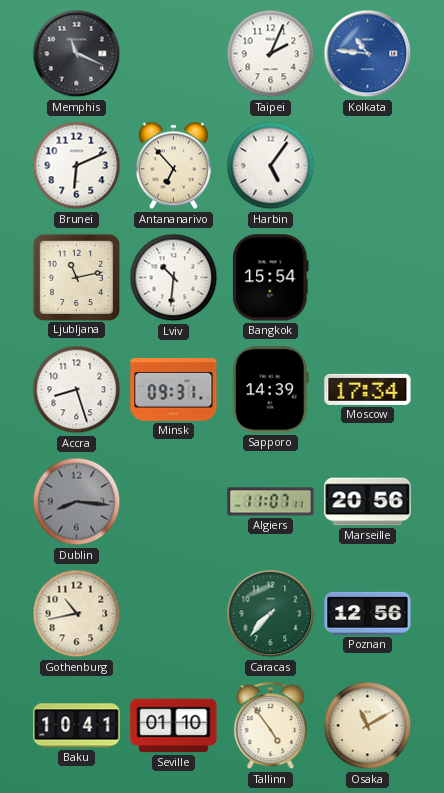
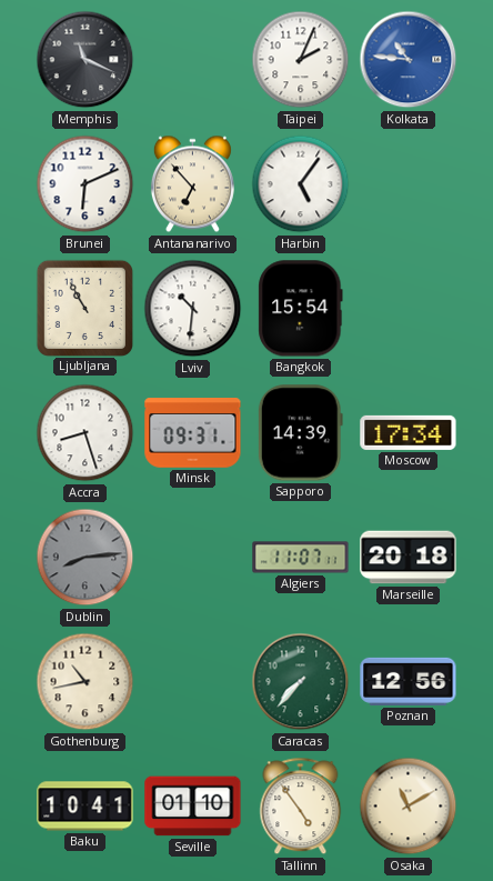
Ljubljana: 11:13 -> 10:55 (84, 308)
Dublin: 8:16 -> 8:14 (85, 558)
Marseille: 20:56 -> 20:18 (409, 558)
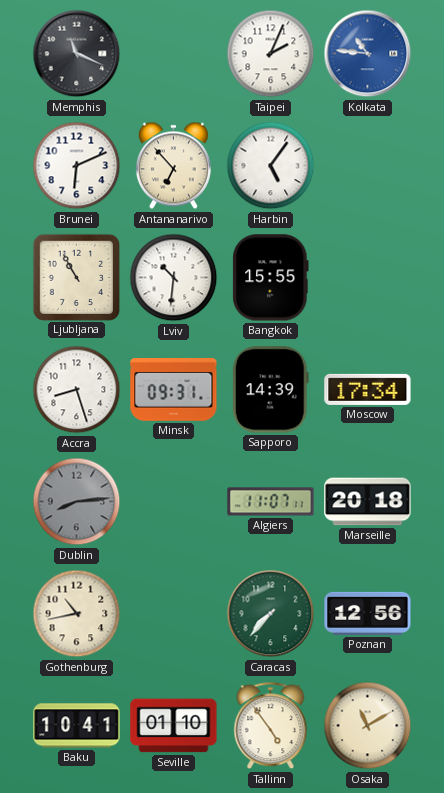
Bangkok: 15:54 -> 15:55 (271, 278)
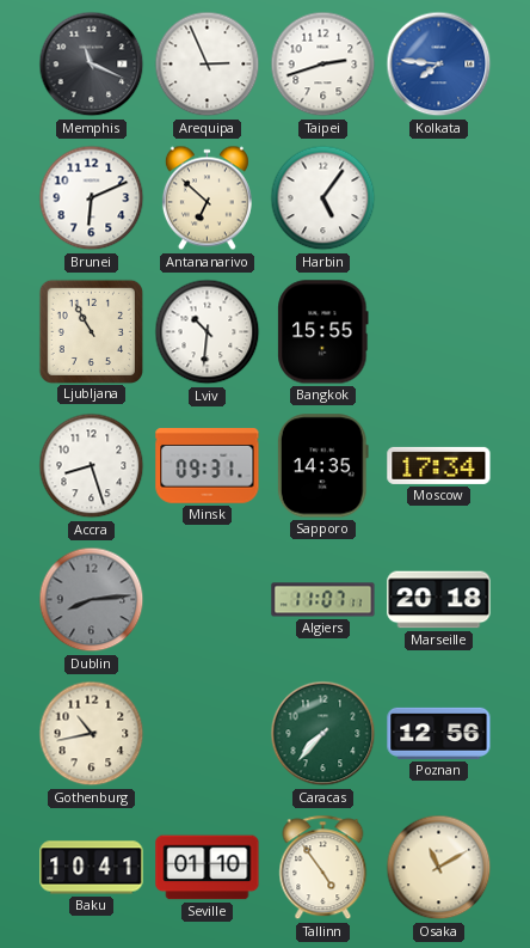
Arequipa: none -> 2:56 (208, 65)
Taipei: 2:04 -> 2:42 (323, 65)
Kolkata: 10:46 -> 7:46 (439, 65)
Antananarivo: 6:53 -> 6:52 (207, 198)
Sapporo: 14:39 -> 14:35 (322, 466)
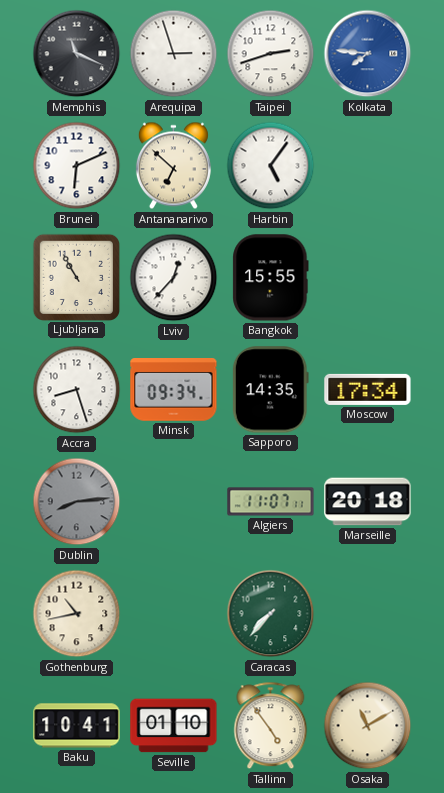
Arequipa: 2:56 -> 2:57 (174, 54)
Lviv: 10:31 -> 12:37 (174, 278)
Minsk: 09:31 -> 09:34 (174, 390)
Poznan: 12:56 -> none (439, 733)
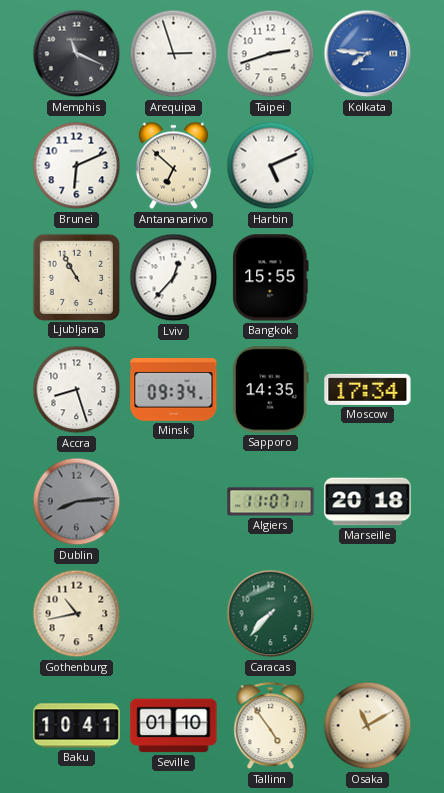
Harbin: 5:06 -> 5:11 (271, 166)
